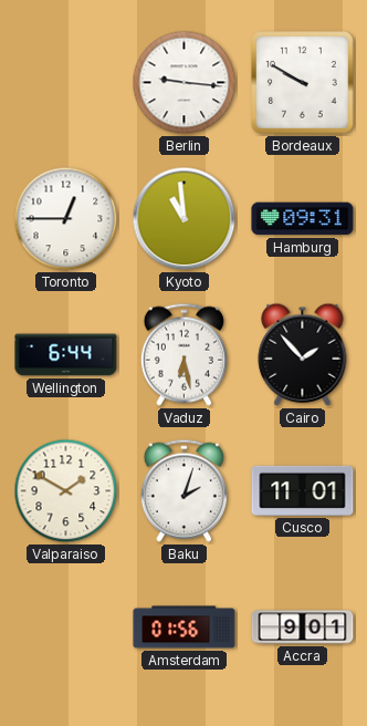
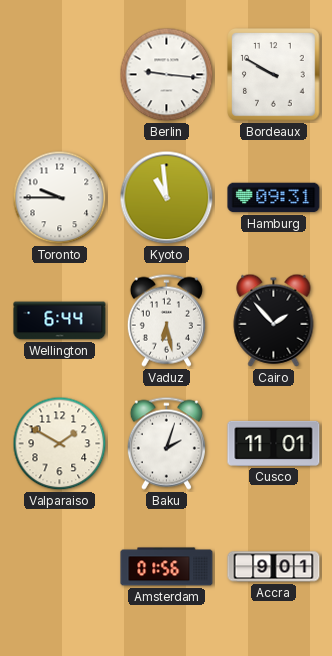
Toronto: 12:45 -> 9:45 (60, 198)
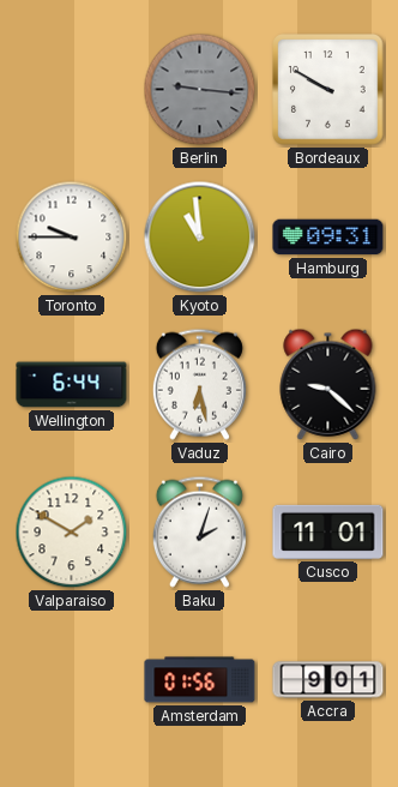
Berlin dial: white -> grey (200, 90)
Cairo: 1:53 -> 9:22 (328, 384)
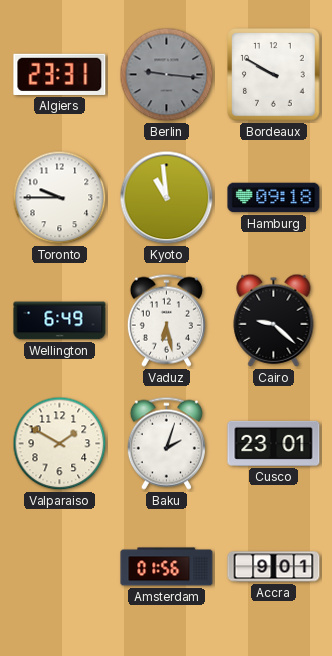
Algiers: none -> 23:31 (60, 74)
Hamburg: 09:31 -> 09:18 (274, 198)
Wellington: 6:44 -> 6:49 (60, 321)
Cusco: 11:01 -> 23:01 (274, 443)
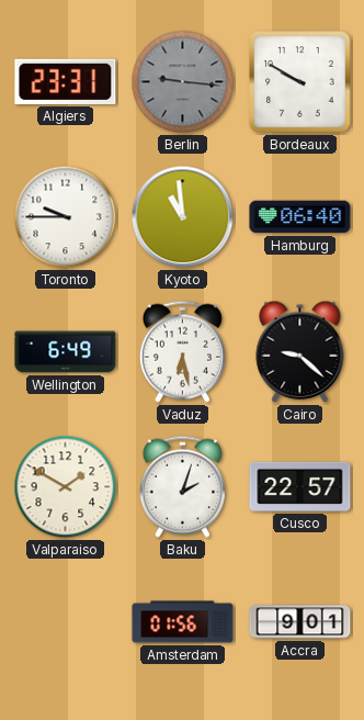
Hamburg: 09:18 -> 06:40 (300, 217)
Cusco: 23:01 -> 22:57 (300, 486)
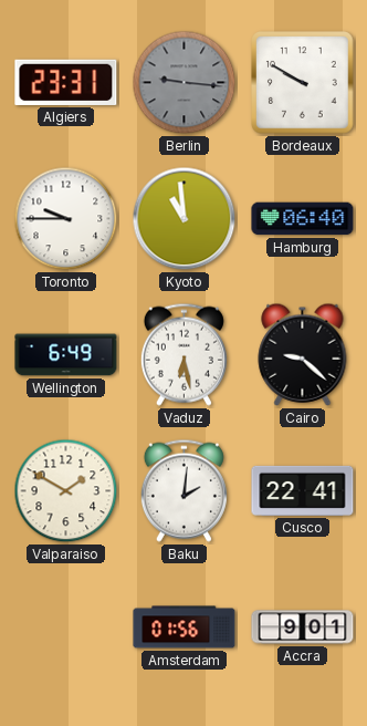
Baku: 2:03 -> 2:01 (183, 490)
Cusco: 22:57 -> 22:41 (303, 490)
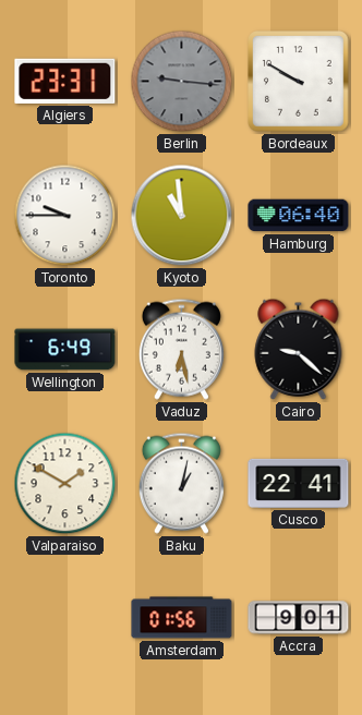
Baku: 2:01 -> 1:02 (181, 483)
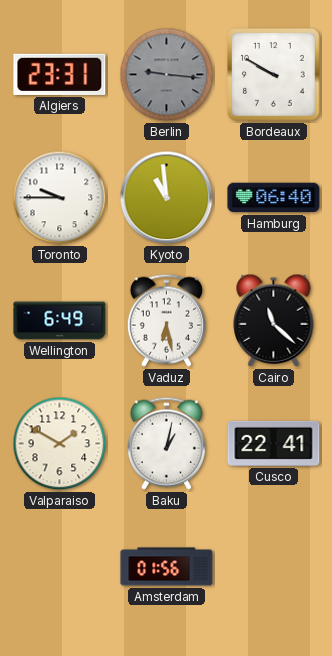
Cairo: 9:22 -> 11:22 (274, 320)
Accra: 9:01 -> none (299, 618)
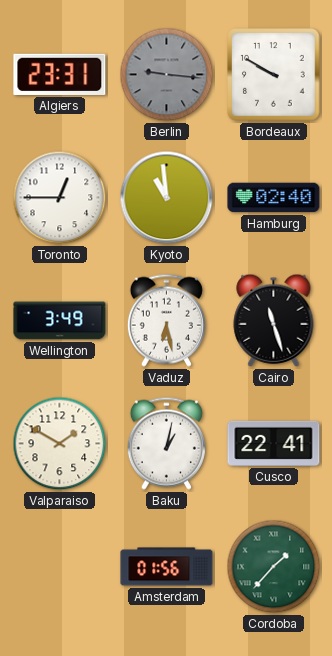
Toronto: 9:45 -> 12:45 (60, 198)
Hamburg: 06:40 -> 02:40 (274, 198)
Wellington: 6:49 -> 3:49 (60, 321)
Cairo: 11:22 -> 11:27 (274, 320)
Cordoba: none -> 1:37 (274, 567)
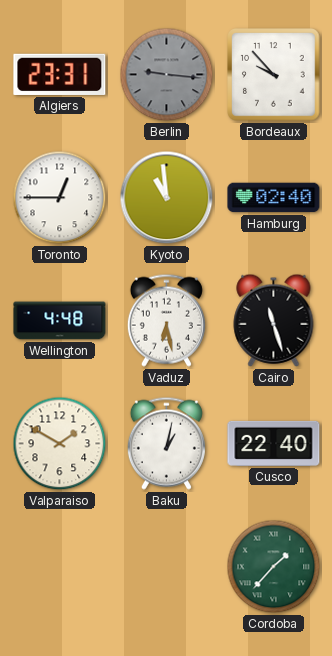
Bordeaux: 9:50 -> 9:53 (274, 75)
Wellington: 3:49 -> 4:48 (60, 321)
Cusco: 22:41 -> 22:40 (274, 443)
Amsterdam: 01:56 -> none (167, 567)
